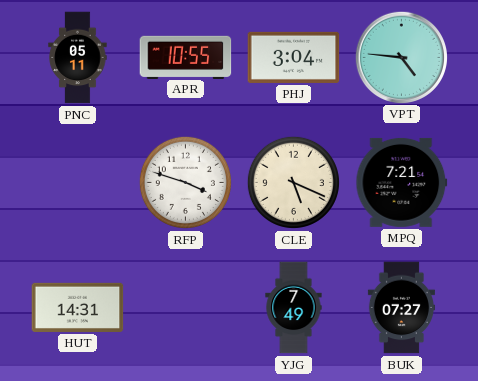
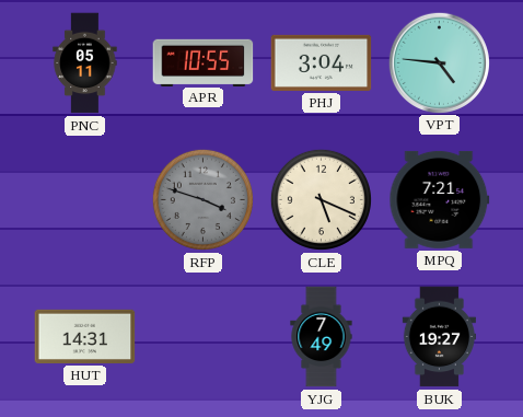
RFP dial: white -> grey (202, 199)
BUK: 07:27 -> 19:27 (439, 337)
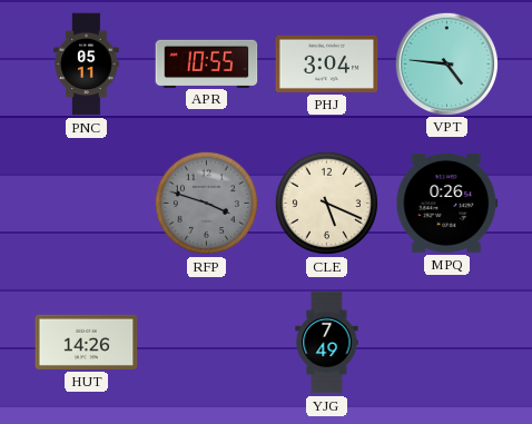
MPQ: 7:21 -> 0:26 (447, 203)
HUT: 14:31 -> 14:26 (87, 342)
BUK: 19:27 -> none (439, 337)
